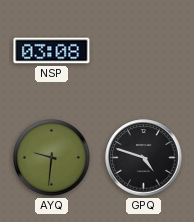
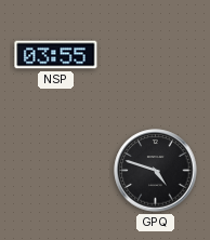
NSP: 03:08 -> 03:55 (56, 55)
AYQ: 9:31 -> none (52, 158)
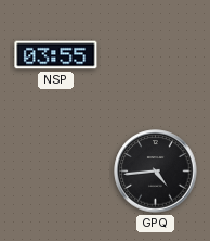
GPQ: 4:48 -> 4:44 (156, 172)
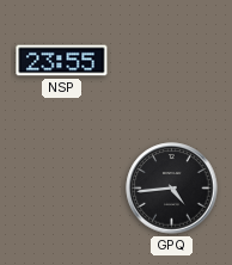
NSP: 03:55 -> 23:55 (62, 61)
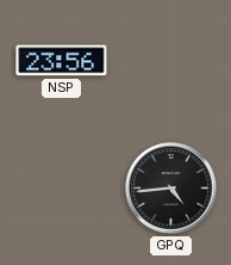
NSP: 23:55 -> 23:56 (62, 61)
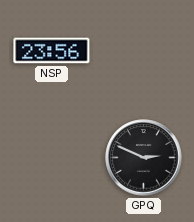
GPQ: 4:44 -> 2:49 (144, 158)
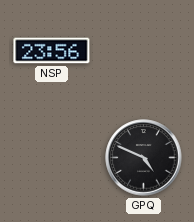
GPQ: 2:49 -> 4:49 (144, 158)
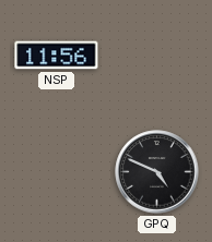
NSP: 23:56 -> 11:56 (57, 56)
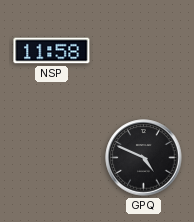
NSP: 11:56 -> 11:58 (52, 51)
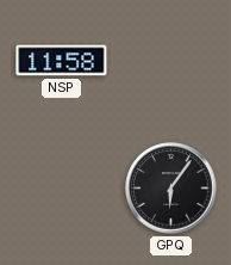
GPQ: 4:49 -> 6:06 (171, 189)
